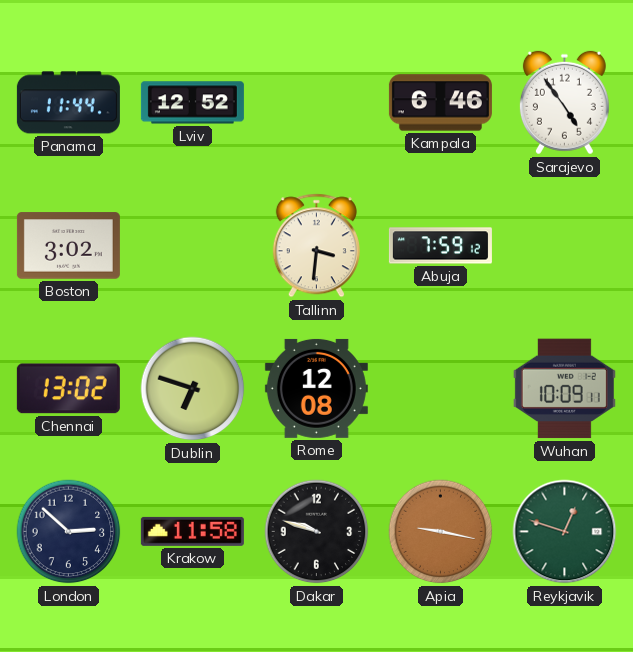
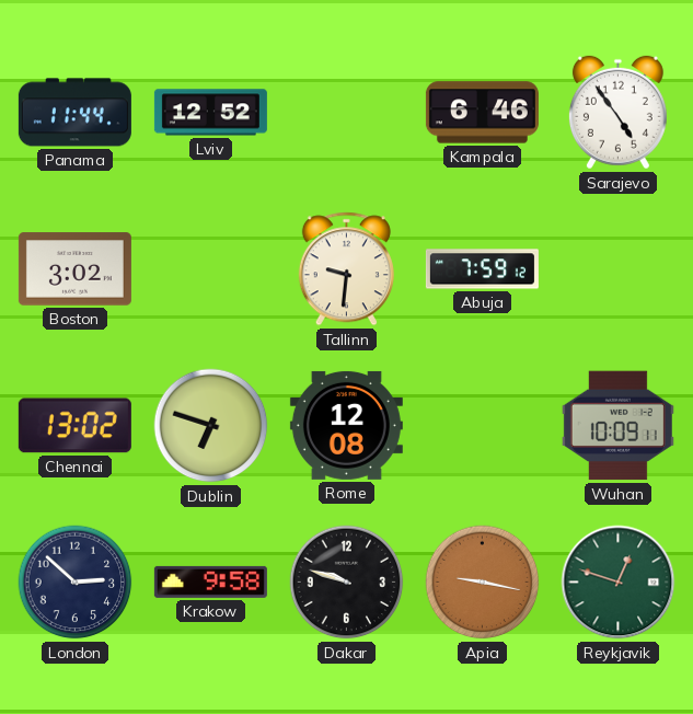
Tallinn: 3:31 -> 9:31 (346, 269)
Krakow: 11:58 -> 9:58 (210, 581)
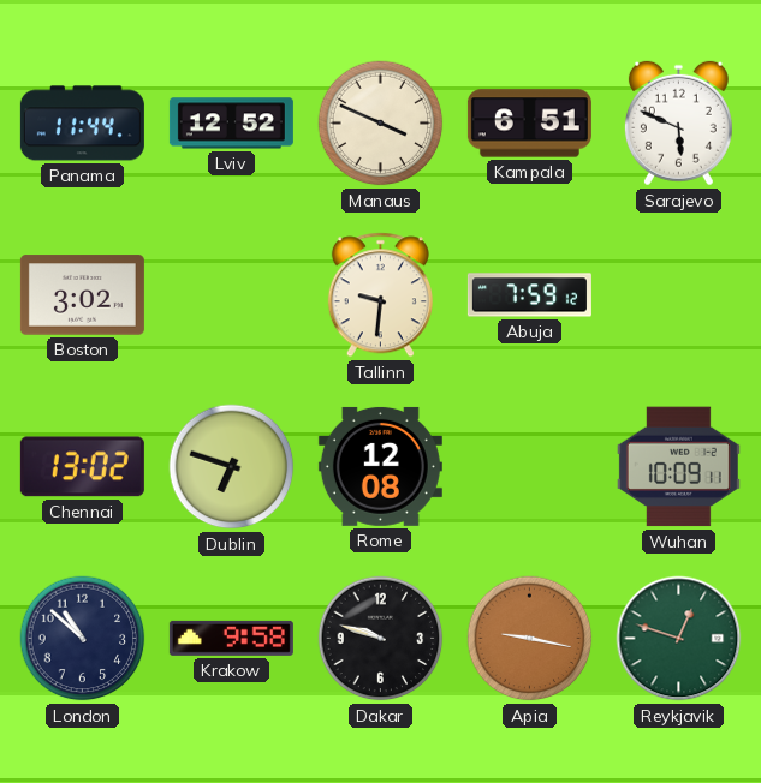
Manaus: none -> 3:49 (381, 124)
Kampala: 6:46 -> 6:51 (529, 124)
Sarajevo: 4:54 -> 5:49 (678, 124)
London: 2:52 -> 10:52 (83, 639)
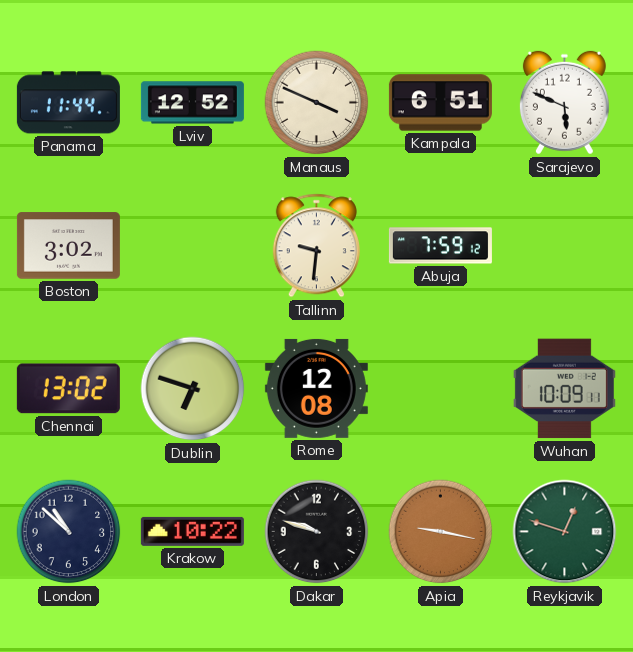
Krakow: 9:58 -> 10:22 (192, 531)
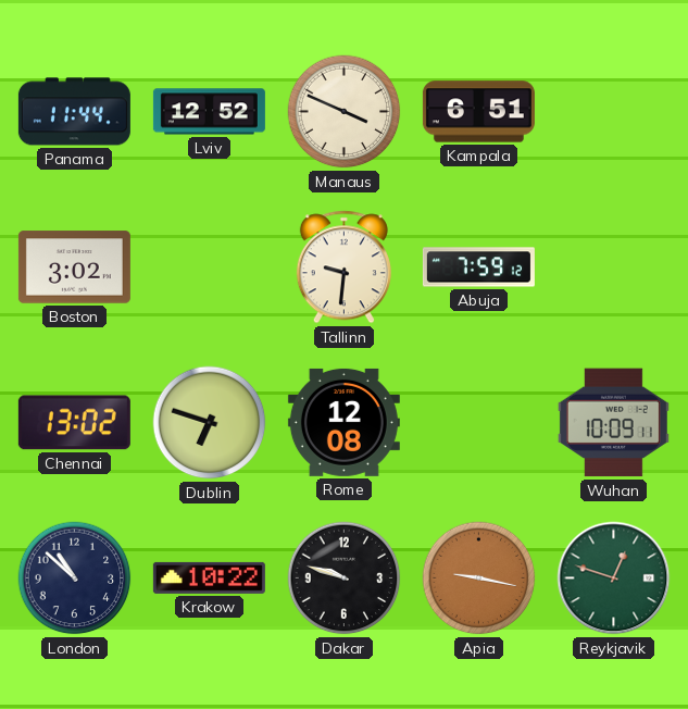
Sarajevo: 5:49 -> none (564, 103)
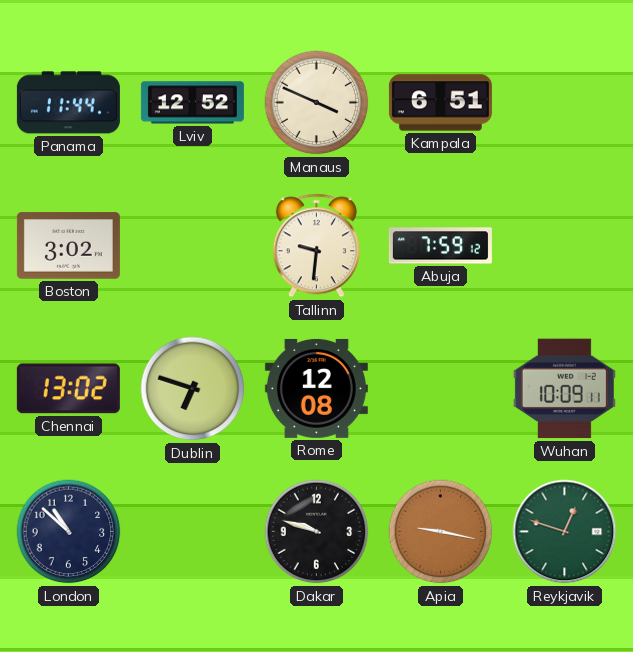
Krakow: 10:22 -> none (209, 577)
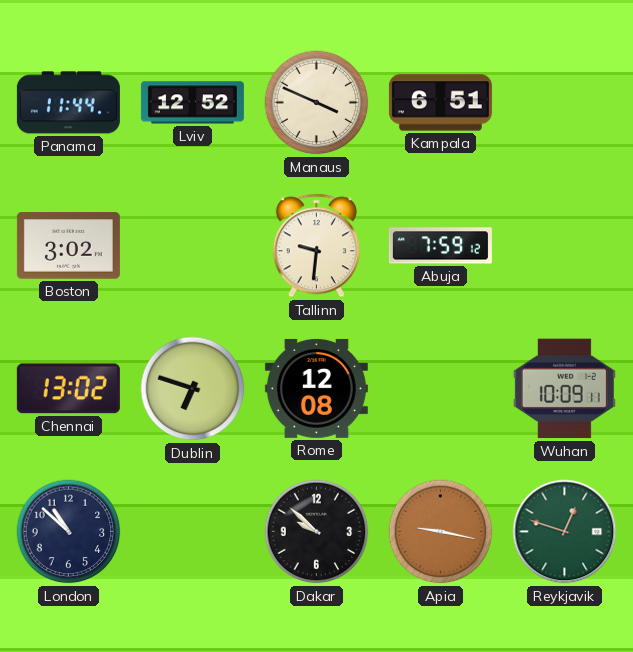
Dakar: 9:48 -> 9:52 (317, 532)
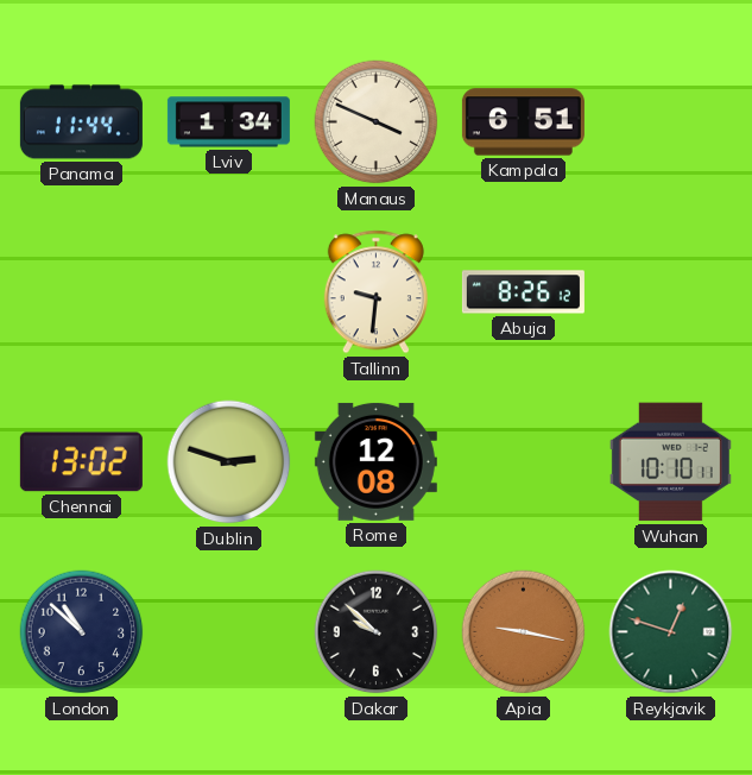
Lviv: 12:52 -> 1:34 (228, 122)
Boston: 3:02 -> none (68, 246)
Abuja: 7:59 -> 8:26 (523, 292)
Dublin: 6:48 -> 2:48 (229, 462)
Wuhan: 10:09 -> 10:10 (670, 462)
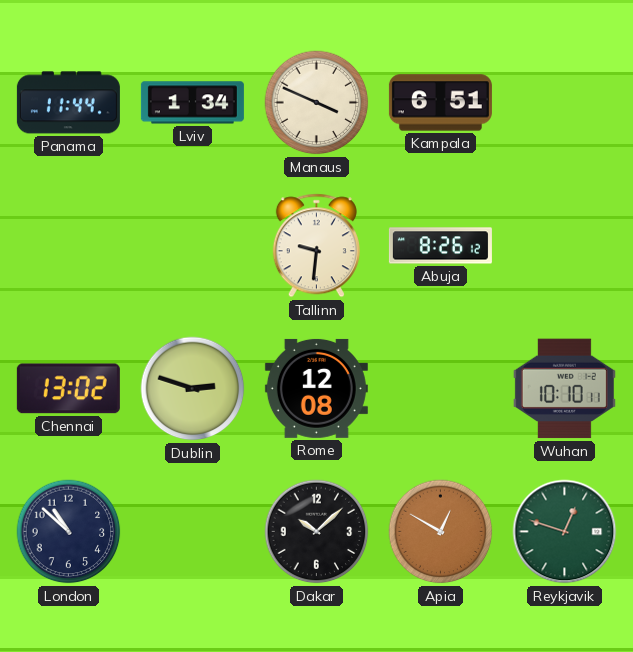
Dakar: 9:52 -> 10:08 (317, 532)
Apia: 9:17 -> 12:50 (441, 532)
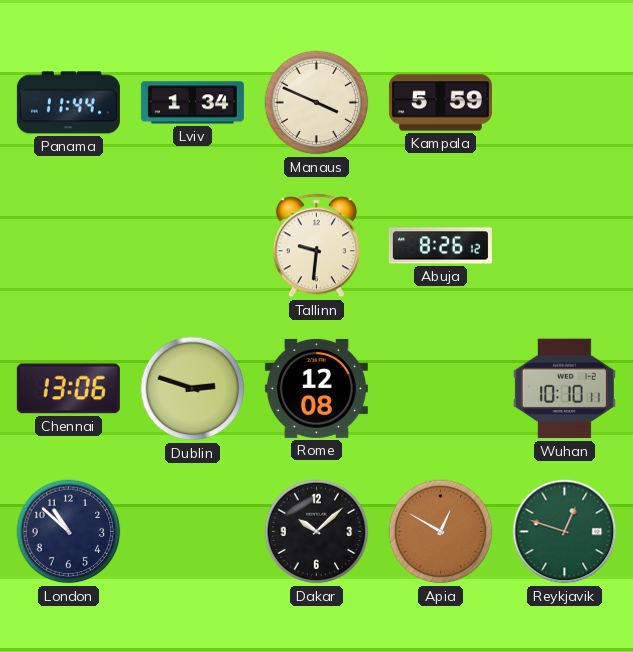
Kampala: 6:51 -> 5:59 (440, 103)
Chennai: 13:02 -> 13:06 (68, 389)
